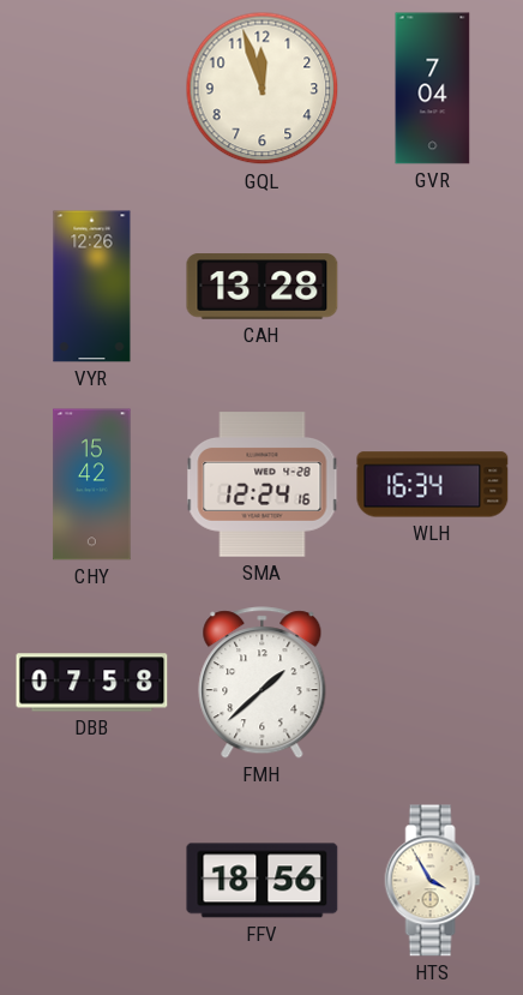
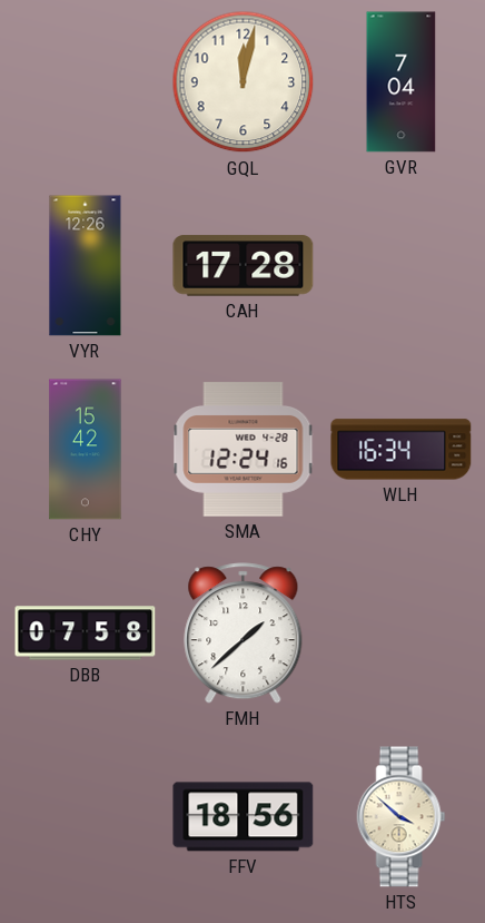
GQL: 11:57 -> 12:02 (244, 82)
CAH: 13:28 -> 17:28 (244, 266)
HTS: 3:55 -> 3:52 (402, 817)
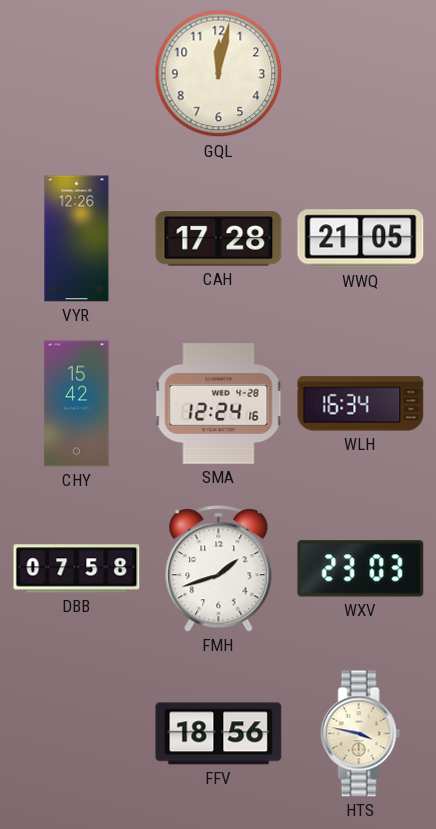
GVR: 7:04 -> none (402, 82)
WWQ: none -> 21:05 (361, 239)
FMH: 1:38 -> 1:42 (219, 569)
WXV: none -> 23:03 (361, 569)
HTS: 3:52 -> 3:47 (361, 734)
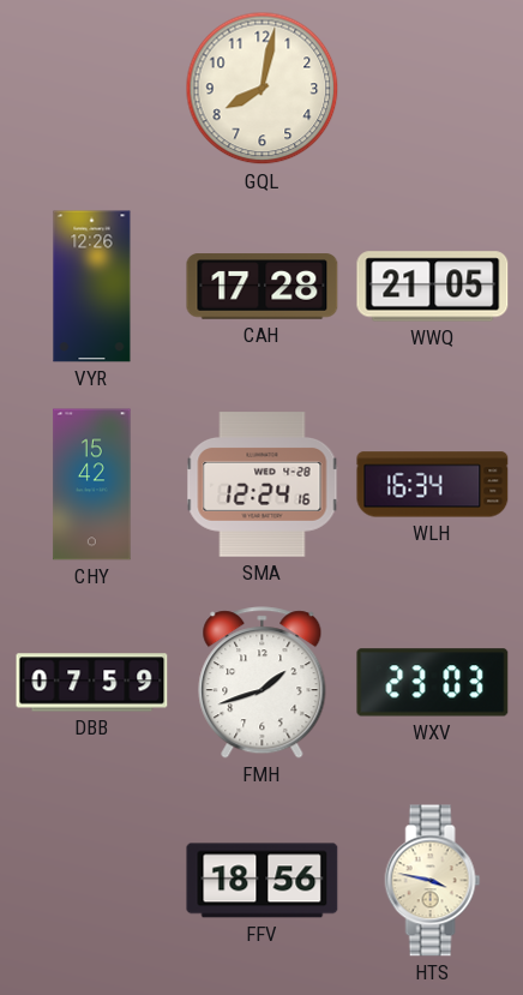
GQL: 12:02 -> 8:02 (263, 89)
DBB: 07:58 -> 07:59 (92, 683)
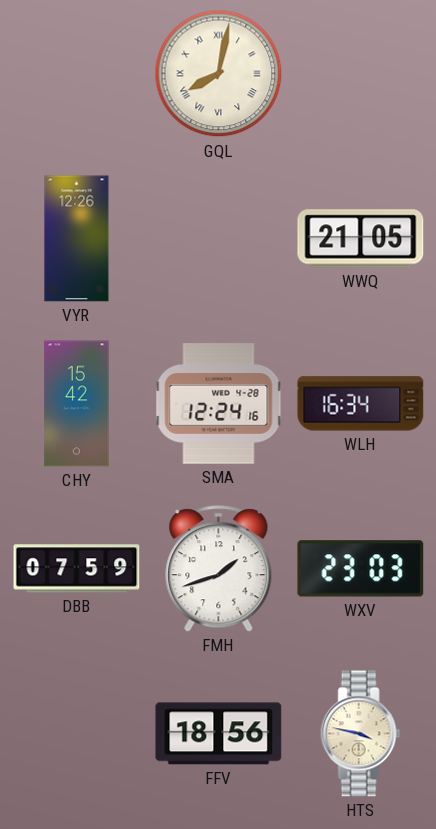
GQL numerals: Arabic -> Roman (219, 74)
CAH: 17:28 -> none (263, 287)
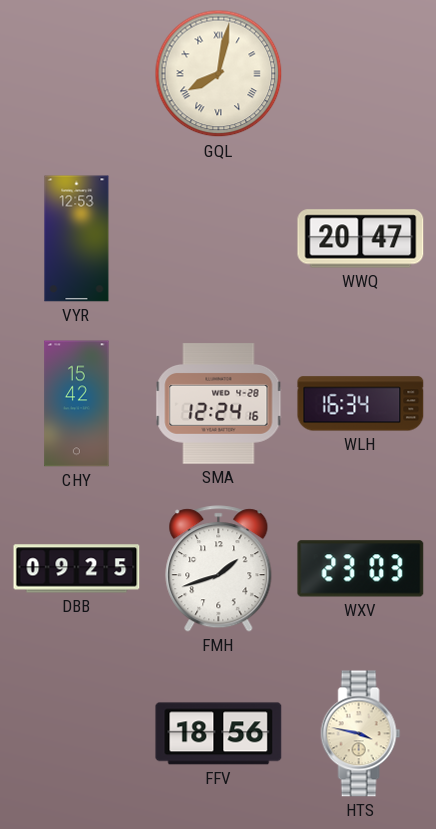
VYR: 12:26 -> 12:53 (77, 239)
WWQ: 21:05 -> 20:47 (361, 239)
DBB: 07:59 -> 09:25 (77, 569)
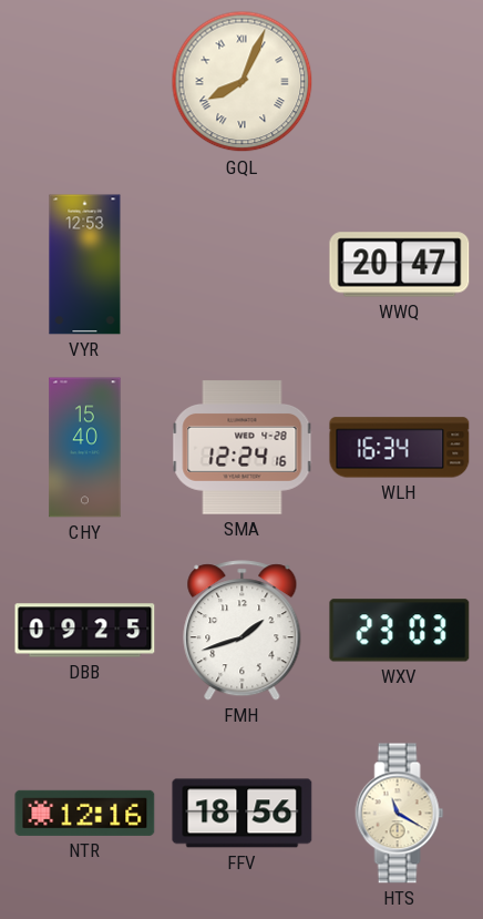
GQL: 8:02 -> 8:04 (243, 82)
CHY: 15:42 -> 15:40 (85, 448)
NTR: none -> 12:16 (85, 813)
HTS: 3:47 -> 11:20 (400, 814)
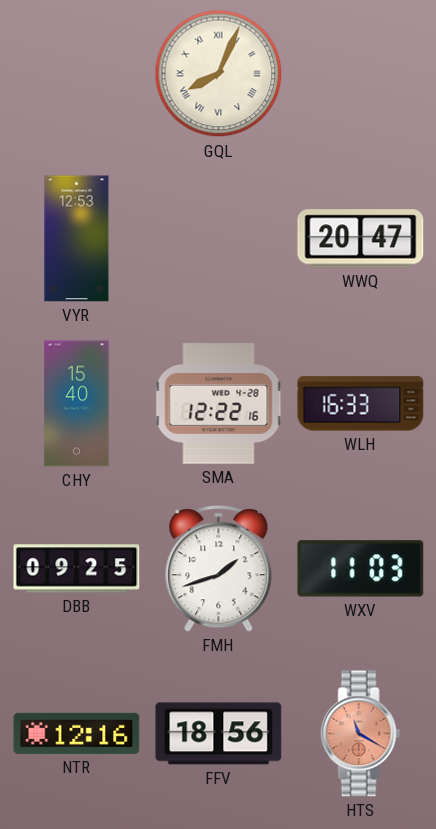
SMA: 12:24 -> 12:22 (219, 404)
WLH: 16:34 -> 16:33 (361, 404)
WXV: 23:03 -> 11:03 (361, 569)
HTS dial: cream -> salmon (361, 734)
